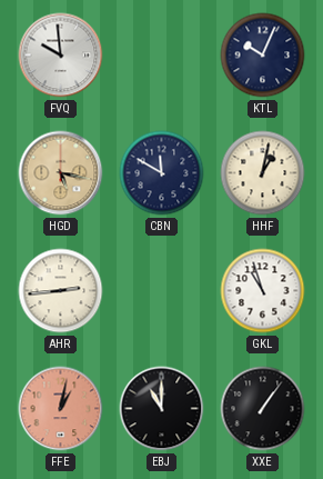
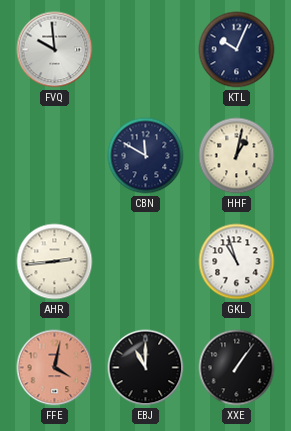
HGD: 5:17 -> none (61, 173)
FFE: 1:02 -> 4:02 (55, 368)
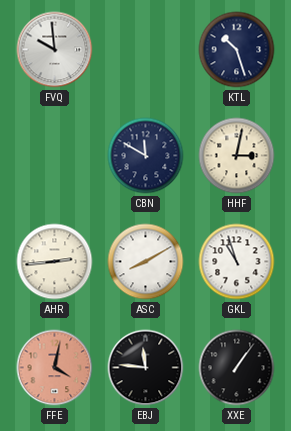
KTL: 10:04 -> 10:27 (237, 50)
HHF: 1:02 -> 3:02 (237, 156)
ASC: none -> 8:10 (146, 262)
EBJ: 11:00 -> 11:46 (146, 368)
